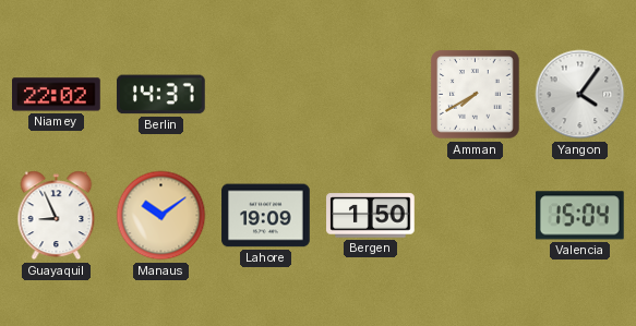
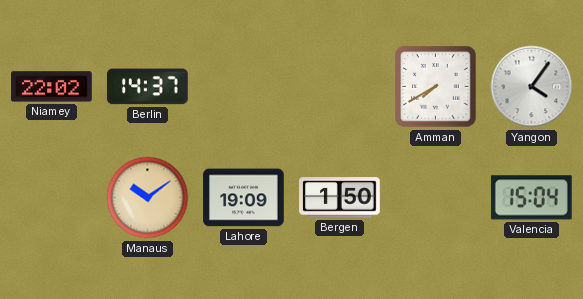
Guayaquil: 8:56 -> none (57, 216)
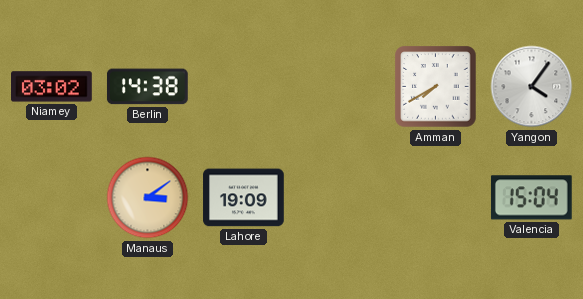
Niamey: 22:02 -> 03:02 (52, 87)
Berlin: 14:37 -> 14:38 (147, 87)
Manaus: 10:09 -> 3:09 (148, 198)
Bergen: 1:50 -> none (340, 198)
